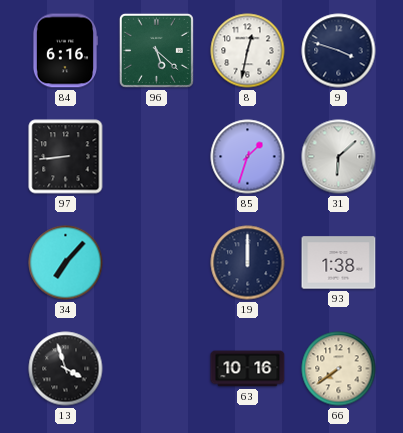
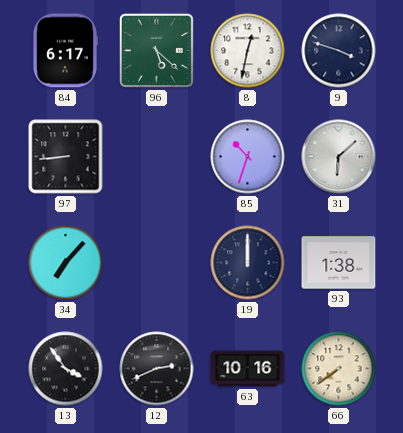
84: 6:16 -> 6:17 (64, 51)
85: 1:33 -> 10:33 (248, 157)
13: 3:57 -> 3:54 (66, 369)
12: none -> 2:41 (157, 369)
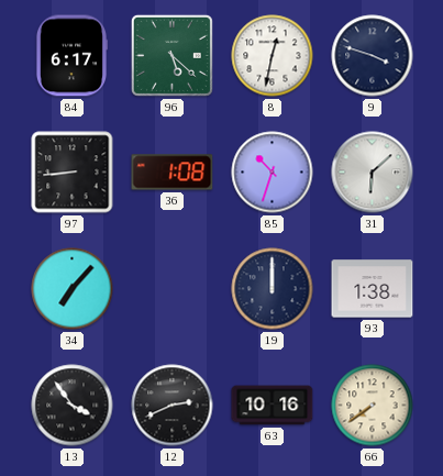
36: none -> 1:08 (173, 173)
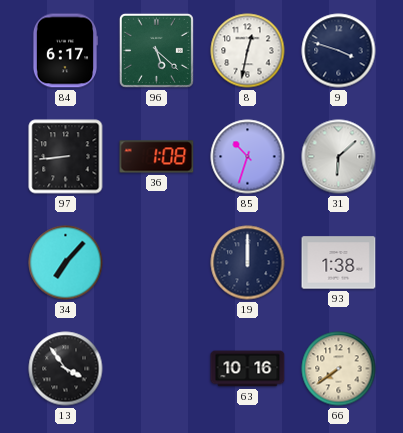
12: 2:41 -> none (173, 406)
